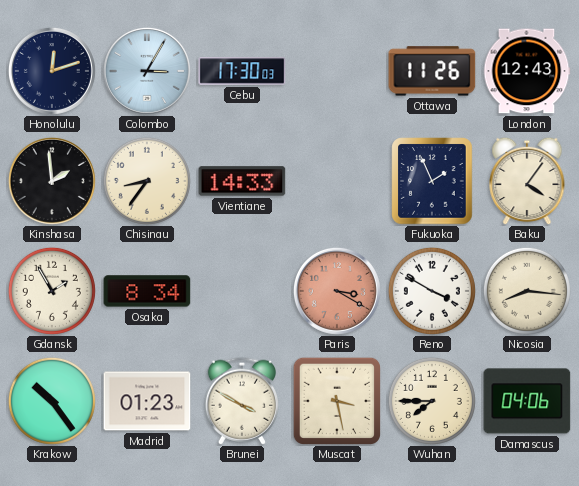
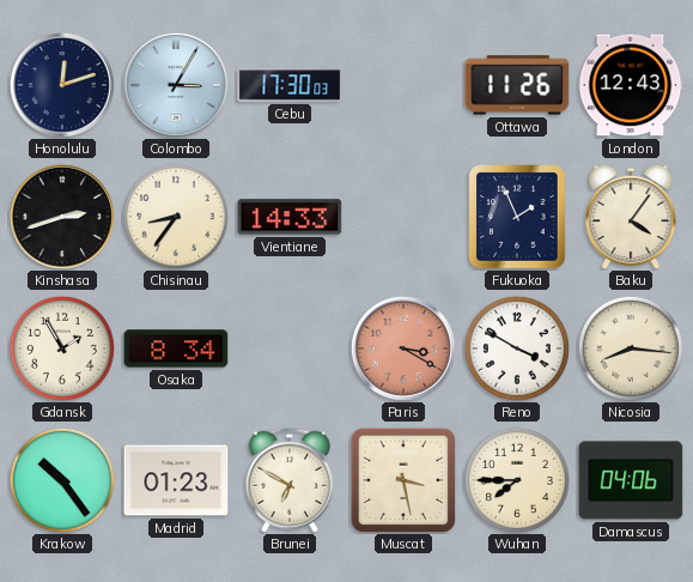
Kinshasa: 1:59 -> 2:42 (62, 217)
Brunei: 3:50 -> 6:50 (288, 480)
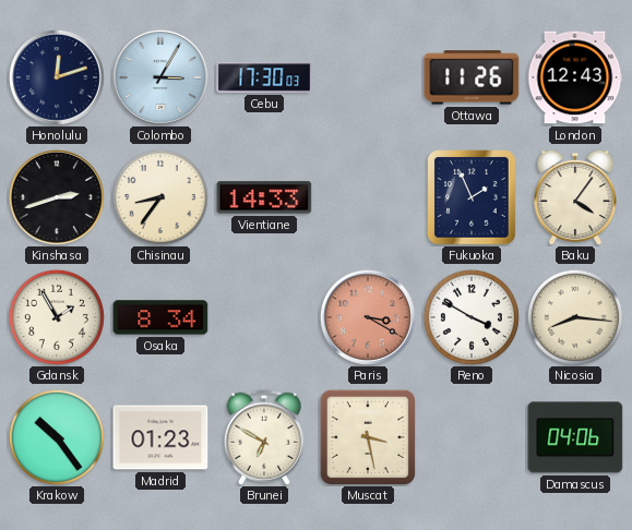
Wuhan: 7:45 -> none (517, 480)
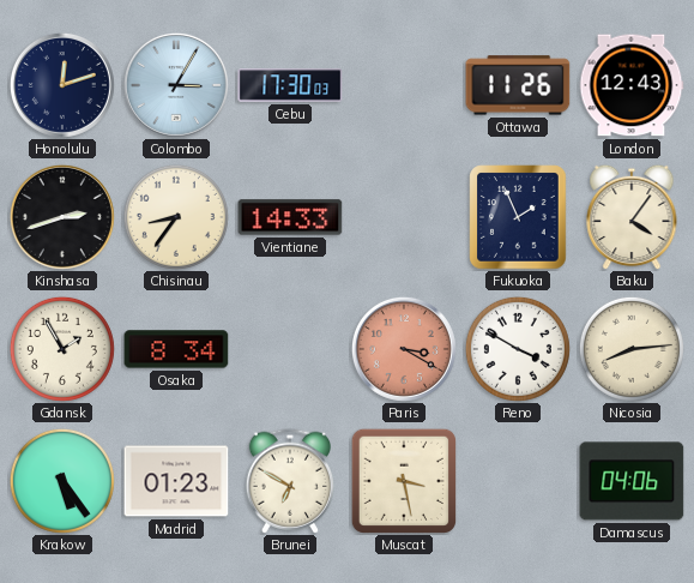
Nicosia: 8:16 -> 8:14 (632, 349)
Krakow: 10:24 -> 5:24 (62, 481)
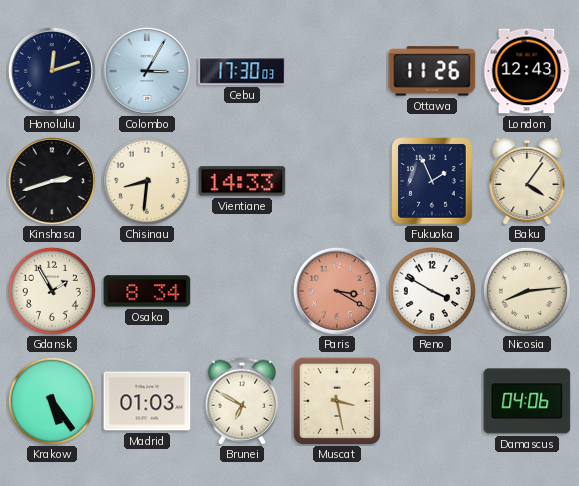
Chisinau: 8:36 -> 8:31 (147, 181)
Madrid: 01:23 -> 01:03 (147, 401)
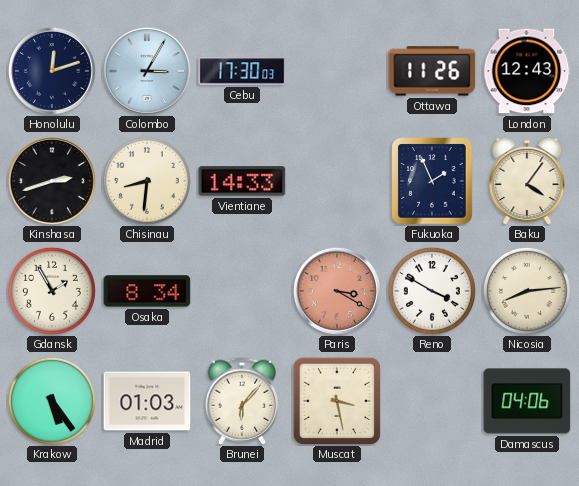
Brunei: 6:50 -> 6:07 (241, 401)
